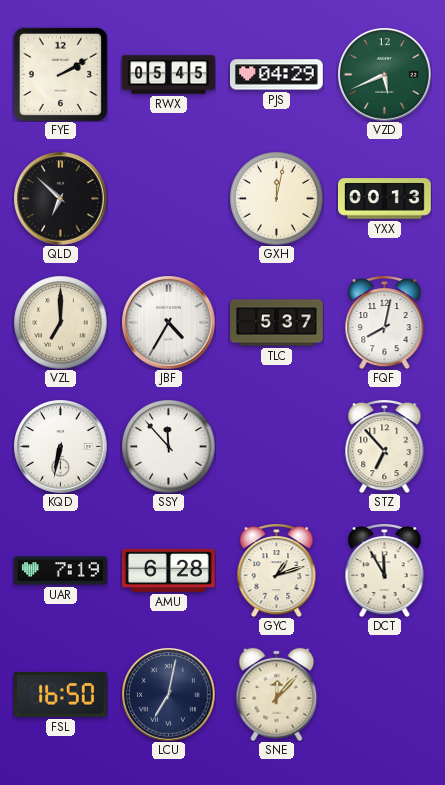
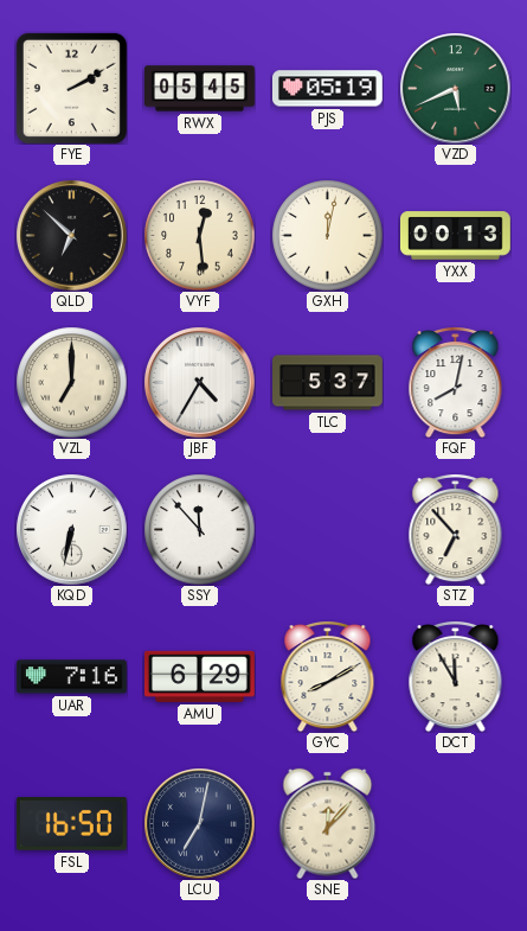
PJS: 04:29 -> 05:19 (328, 89)
VYF: none -> 12:29 (199, 235)
UAR: 7:19 -> 7:16 (72, 677)
AMU: 6:28 -> 6:29 (200, 676)
GYC: 1:12 -> 8:10 (328, 677)
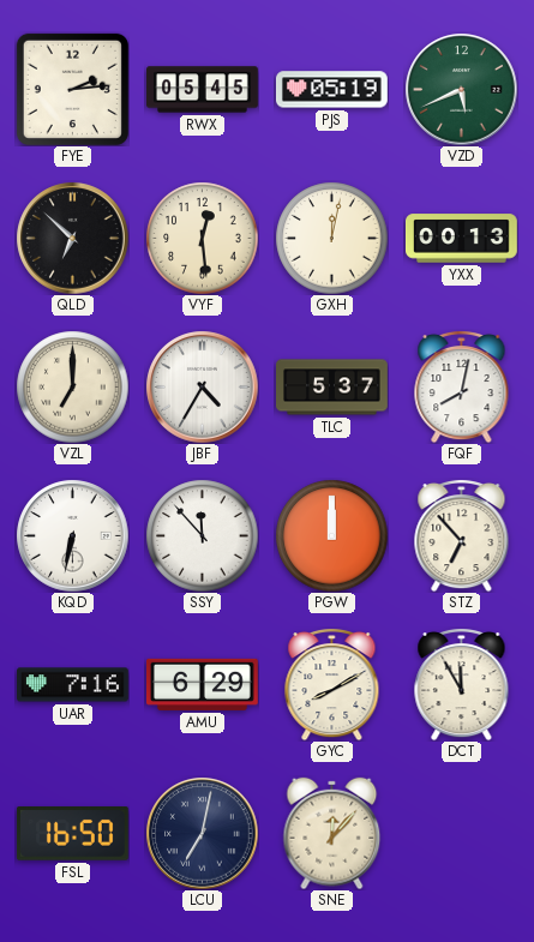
FYE: 2:10 -> 2:14 (72, 89)
PGW: none -> 12:00 (331, 535)
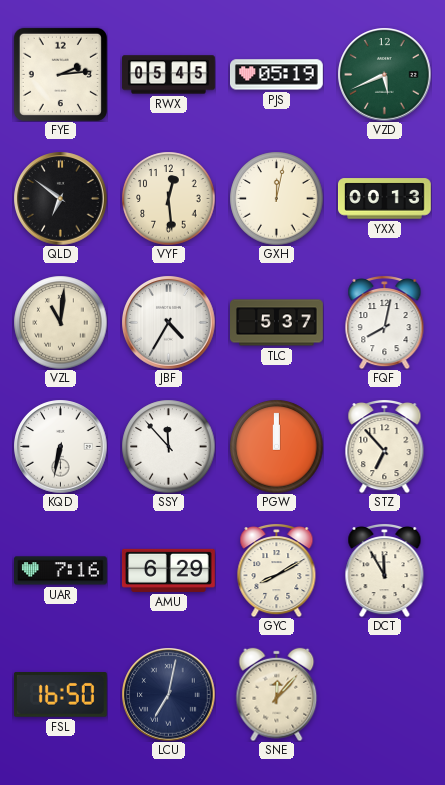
QLD: 6:52 -> 6:51 (60, 198)
VZL: 7:00 -> 11:01 (60, 322)
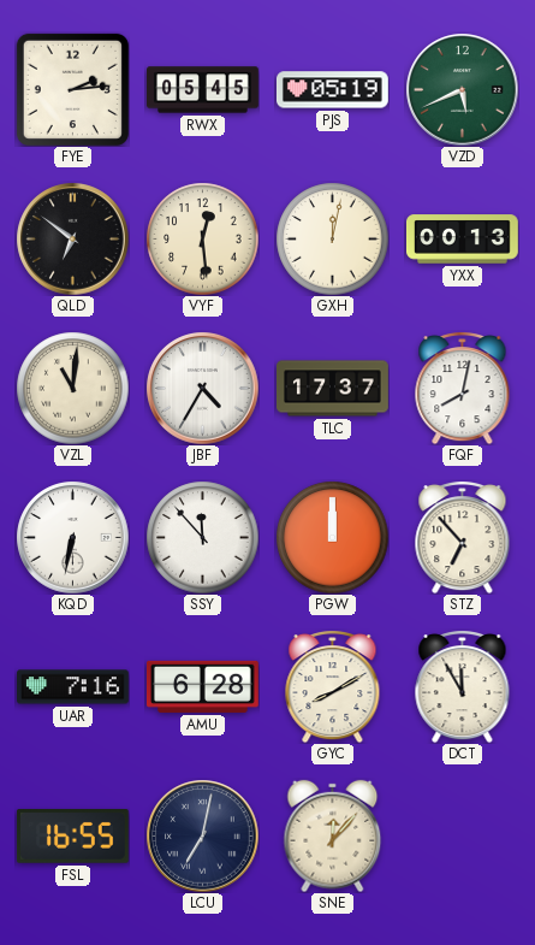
TLC: 5:37 -> 17:37 (333, 389)
AMU: 6:29 -> 6:28 (203, 686)
FSL: 16:50 -> 16:55 (72, 837)
